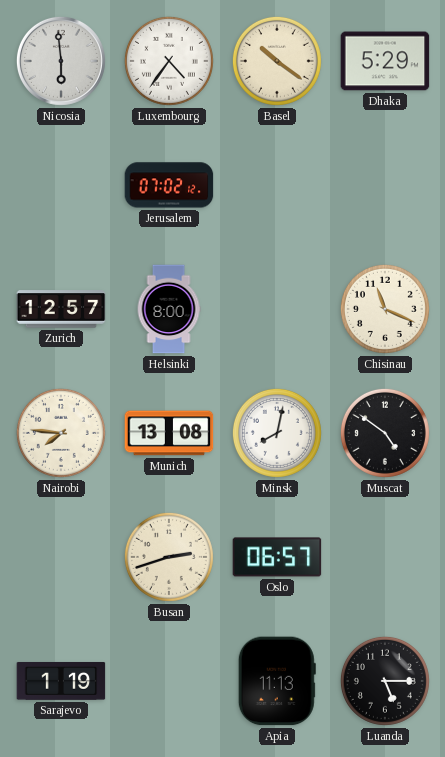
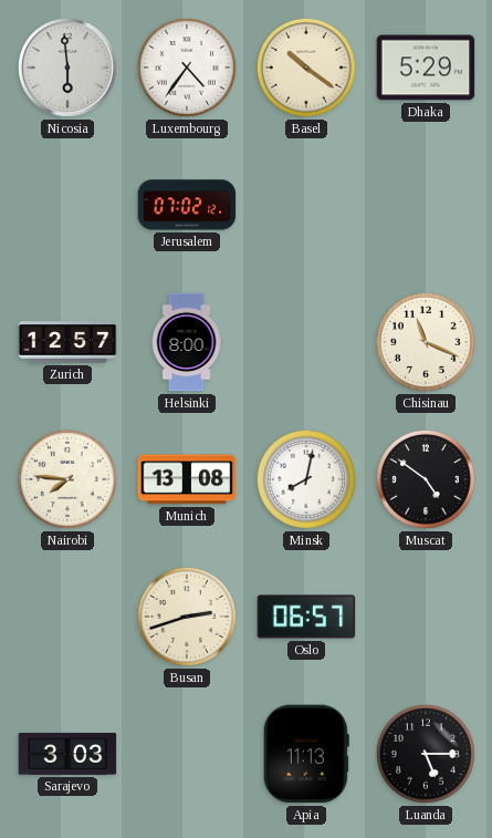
Sarajevo: 1:19 -> 3:03 (67, 754)
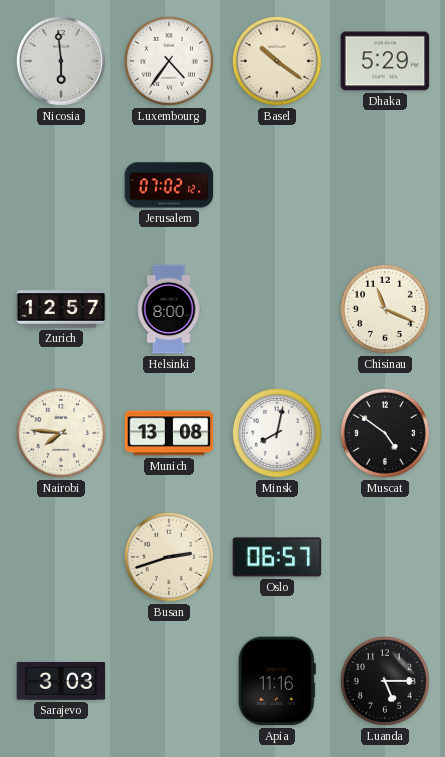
Apia: 11:13 -> 11:16 (277, 681)
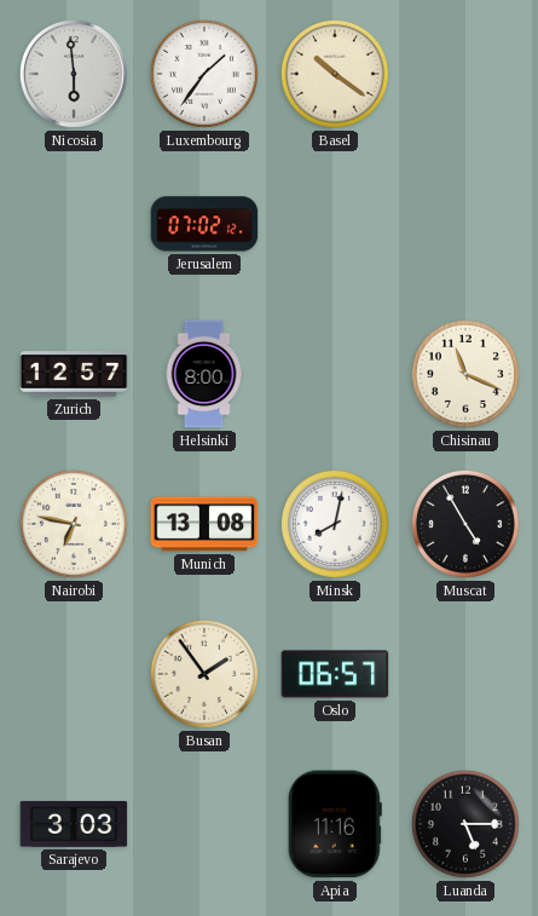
Luxembourg: 4:36 -> 1:36 (204, 74)
Dhaka: 5:29 -> none (385, 61)
Nairobi: 7:46 -> 6:47 (74, 524)
Muscat: 4:51 -> 4:55 (465, 524)
Busan: 2:42 -> 1:54 (204, 674)
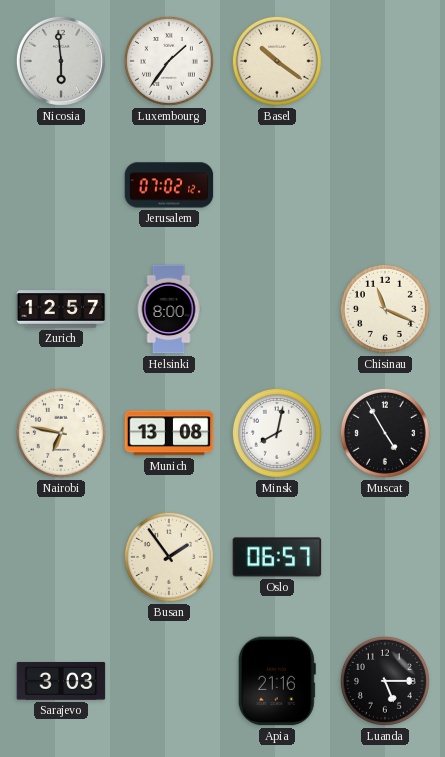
Apia: 11:16 -> 21:16 (277, 681)
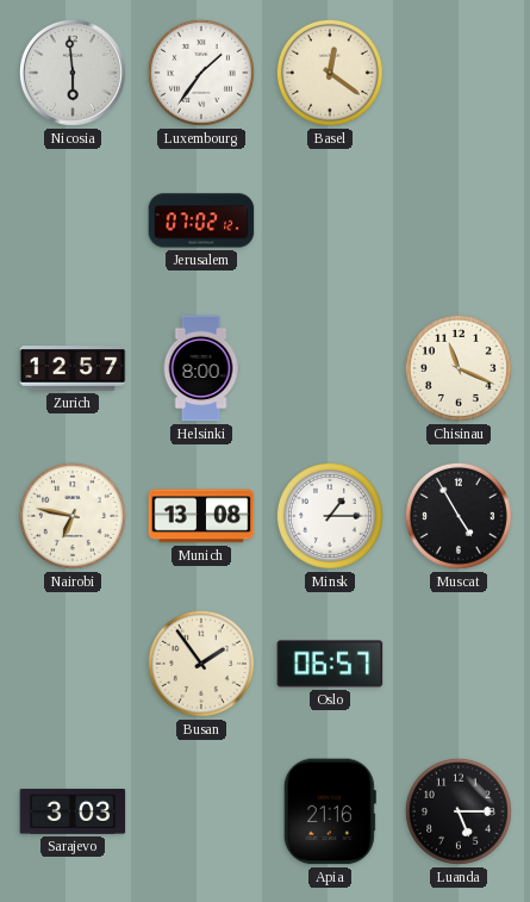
Basel: 10:21 -> 12:21 (330, 73)
Minsk: 8:02 -> 1:15 (330, 516)
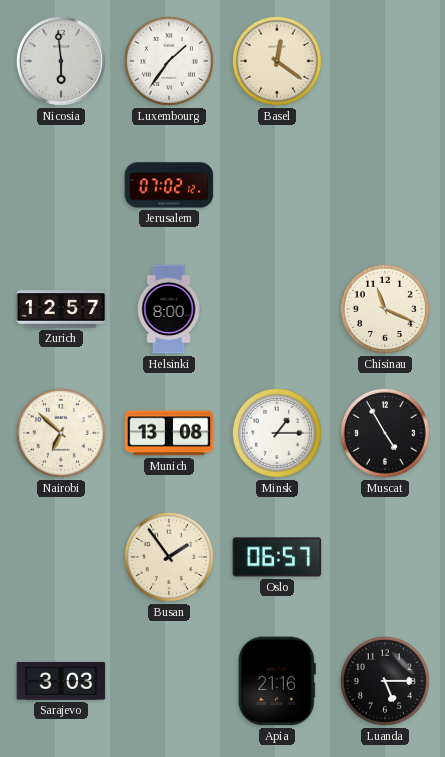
Nairobi: 6:47 -> 6:52 (61, 433)
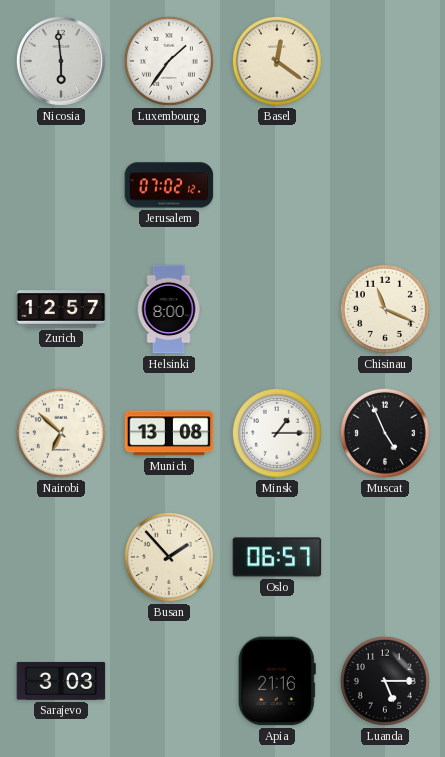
Muscat: 4:55 -> 4:56 (385, 433)
Busan: 1:54 -> 1:53 (169, 557)
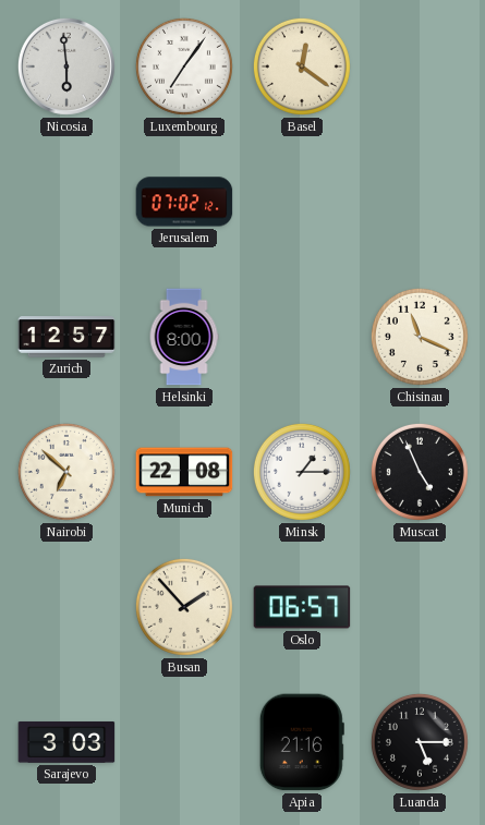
Luxembourg: 1:36 -> 7:06 (184, 66)
Munich: 13:08 -> 22:08 (184, 472)
